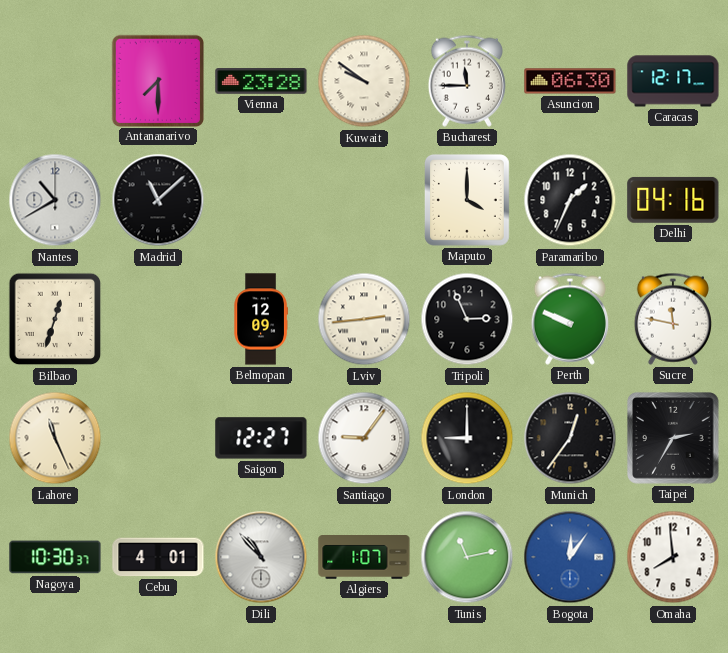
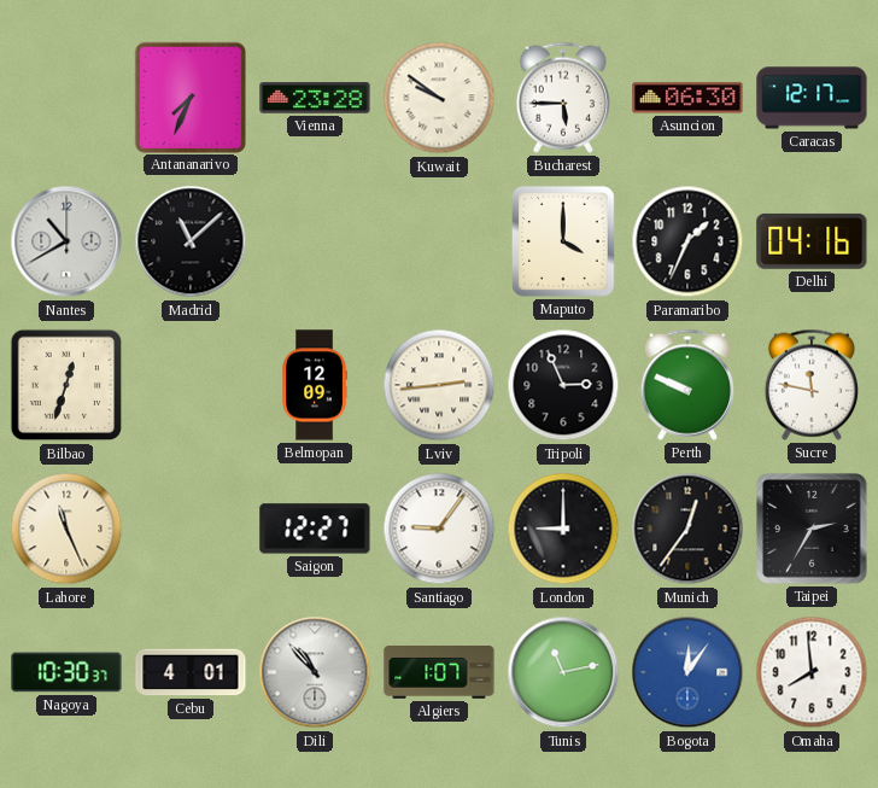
Antananarivo: 7:30 -> 7:34 (189, 97)
Bucharest: 11:45 -> 5:45 (563, 98)
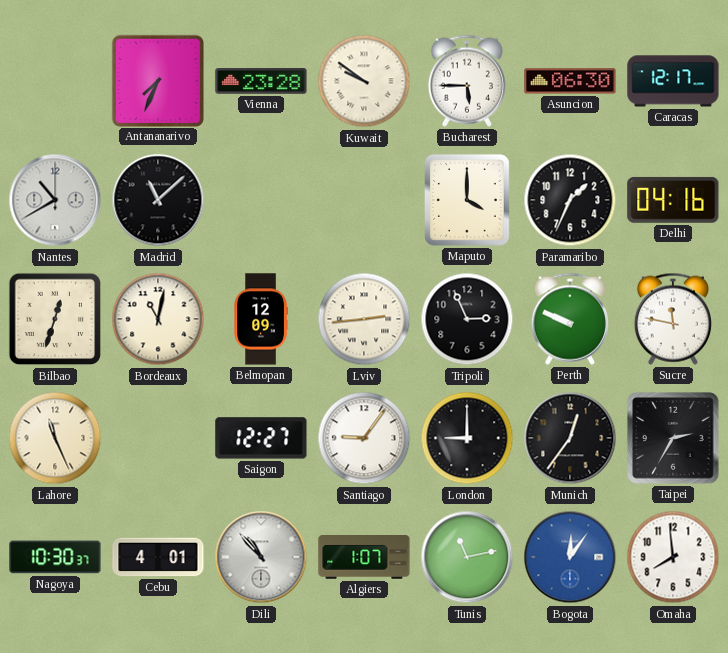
Bordeaux: none -> 11:02 (158, 319)
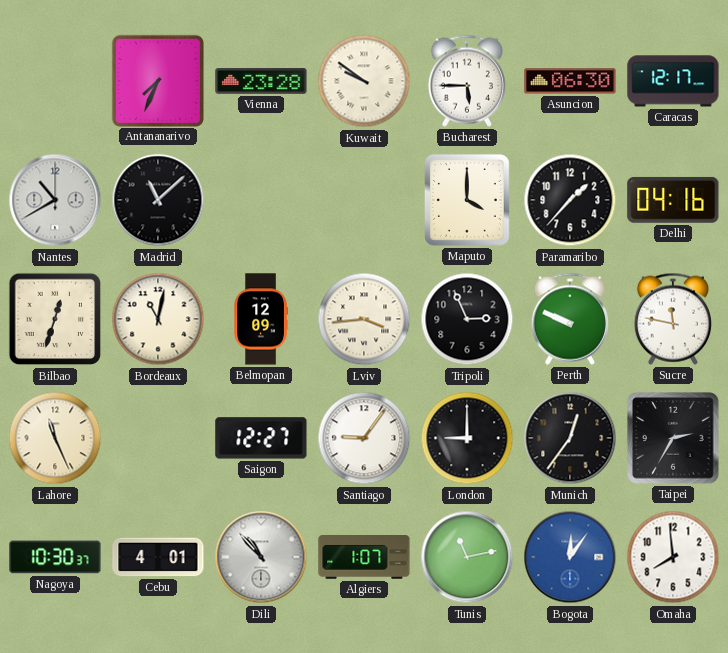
Paramaribo: 1:34 -> 1:37 (570, 200)
Lviv: 2:44 -> 3:44 (364, 319)
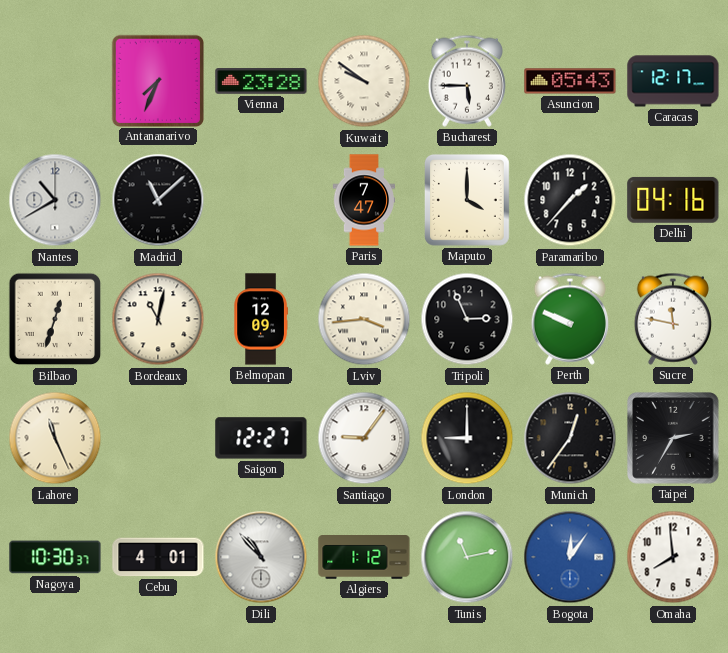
Asuncion: 06:30 -> 05:43 (570, 81)
Paris: none -> 7:47 (363, 200)
Algiers: 1:07 -> 1:12 (364, 558)
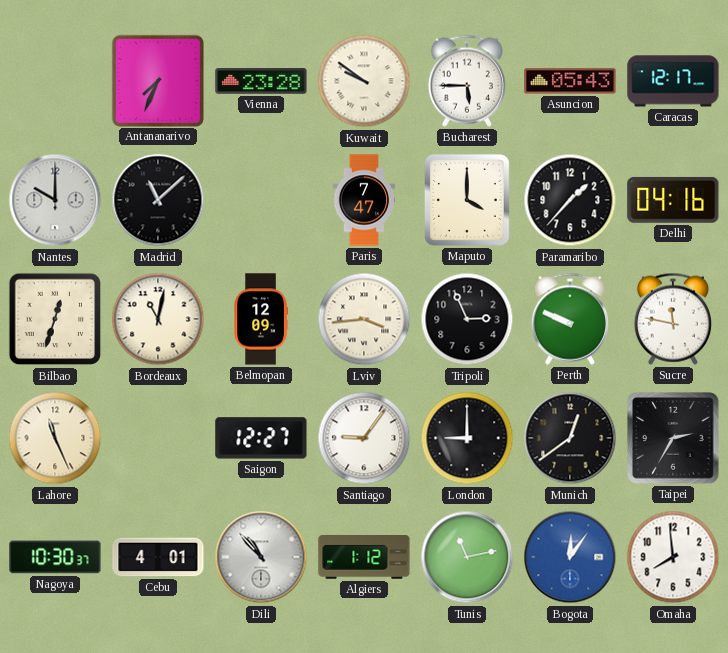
Nantes: 10:40 -> 10:00 (55, 200)
Munich: 12:36 -> 12:39 (570, 438)
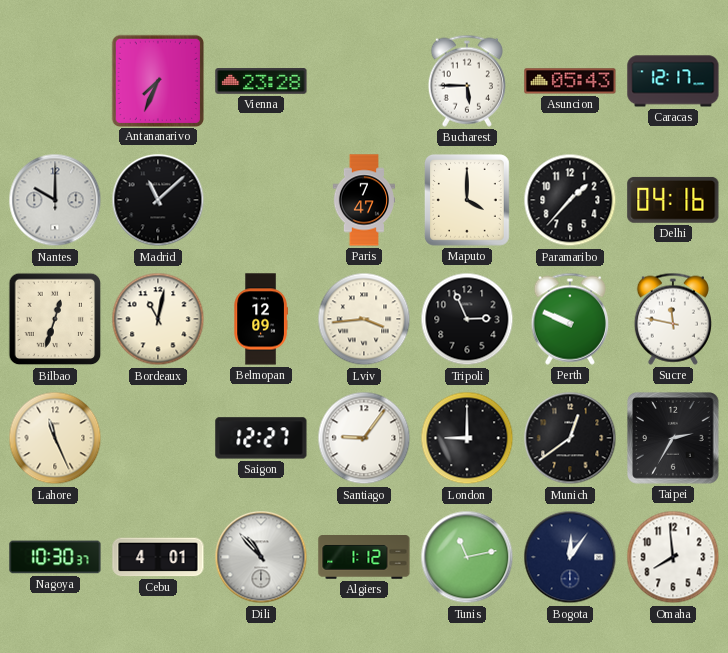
Kuwait: 9:51 -> none (364, 81)
Bogota dial: blue -> navy (570, 557)
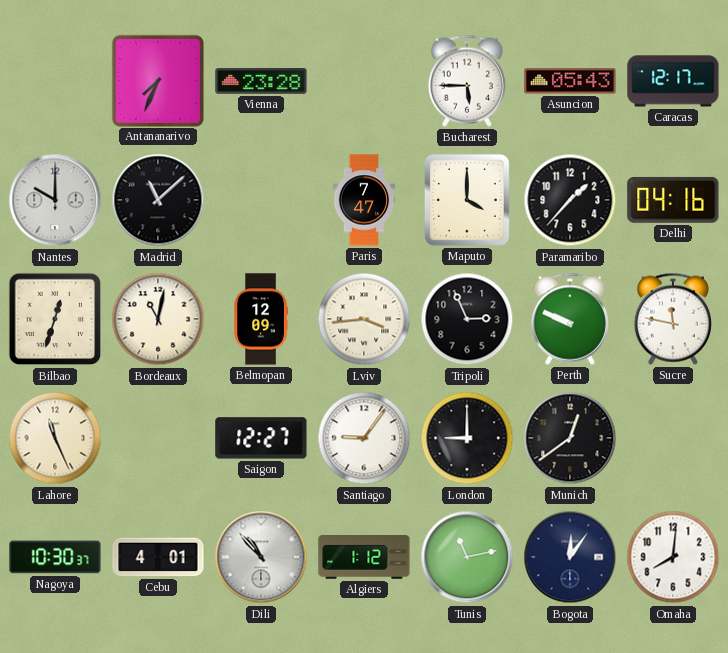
Taipei: 2:35 -> none (673, 438)
Omaha: 7:59 -> 8:01 (673, 557)
